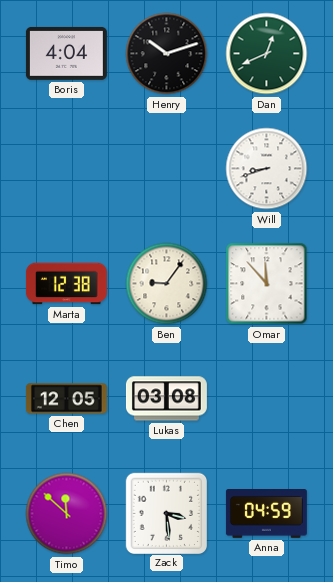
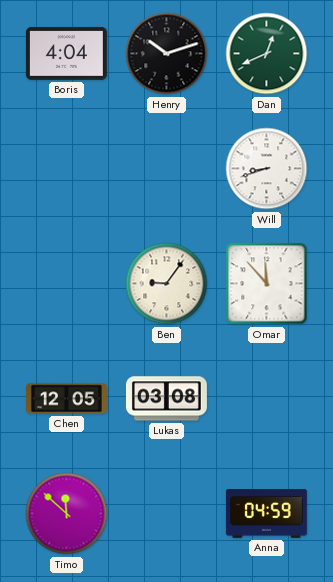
Marta: 12:38 -> none (66, 284)
Zack: 3:29 -> none (166, 513)
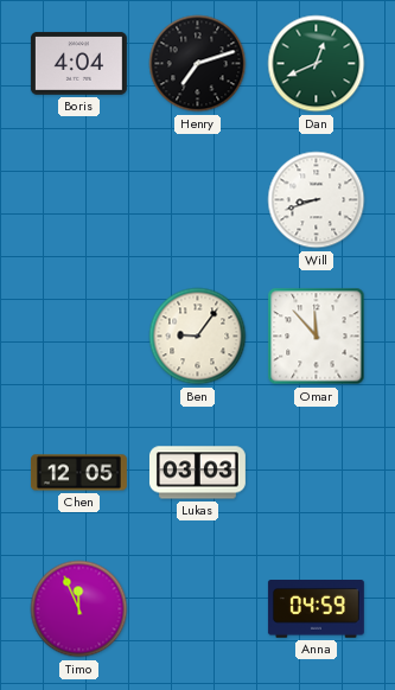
Henry: 10:12 -> 7:12 (198, 64)
Lukas: 03:08 -> 03:03 (197, 473)
Timo: 11:52 -> 11:56 (79, 609)
